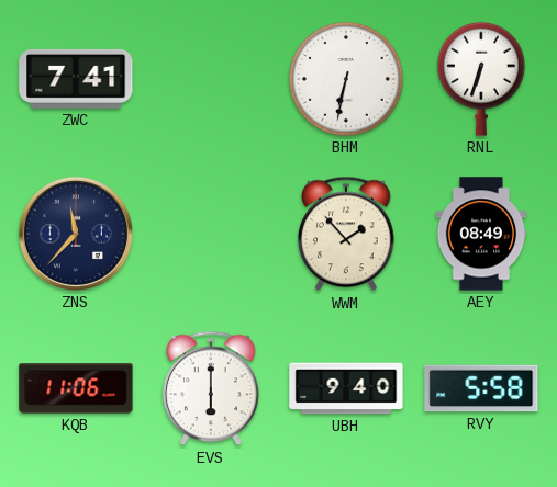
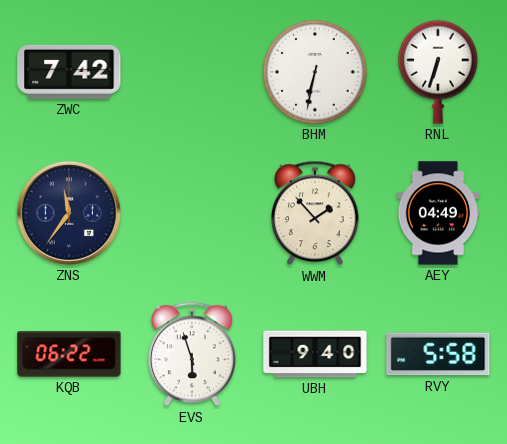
ZWC: 7:41 -> 7:42 (69, 72)
ZNS: 11:37 -> 11:36 (69, 213)
AEY: 08:49 -> 04:49 (438, 213)
KQB: 11:06 -> 06:22 (69, 354)
EVS: 6:00 -> 5:57 (192, 354)
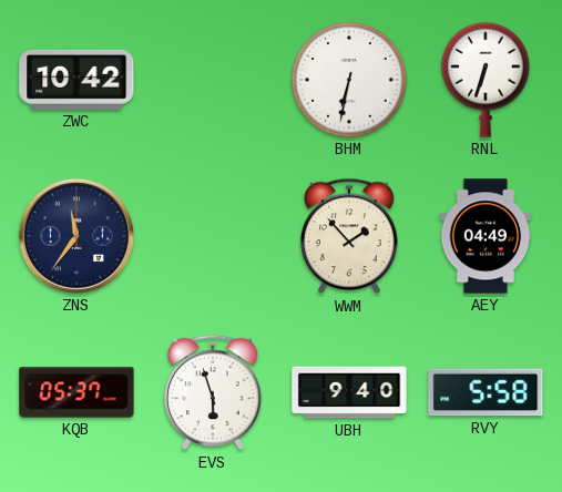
ZWC: 7:42 -> 10:42 (76, 80)
KQB: 06:22 -> 05:37 (76, 392)
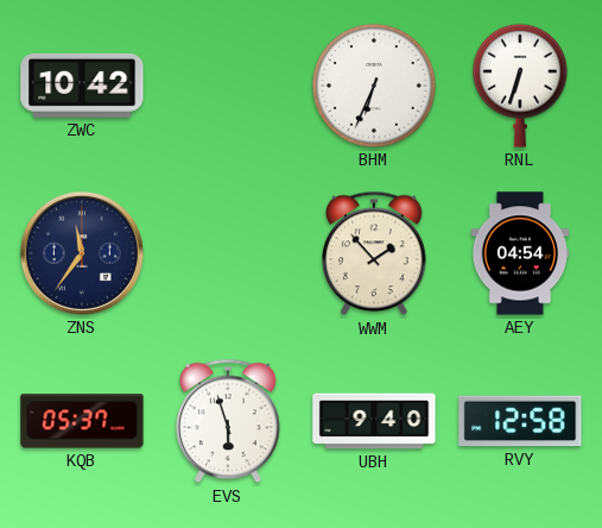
BHM: 6:32 -> 6:34 (374, 86)
AEY: 04:49 -> 04:54 (520, 253)
RVY: 5:58 -> 12:58 (520, 421)
